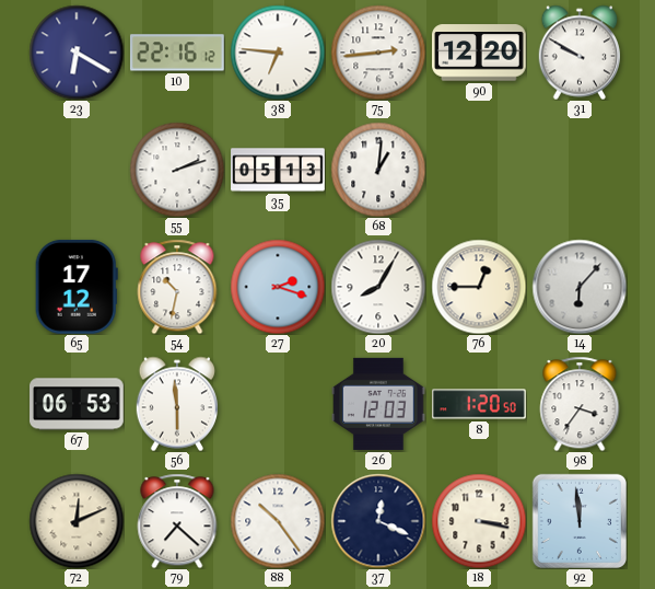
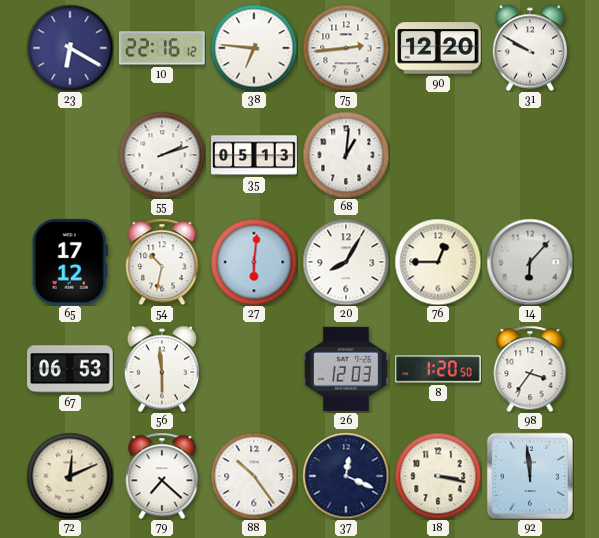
27: 2:18 -> 6:01 (254, 262)
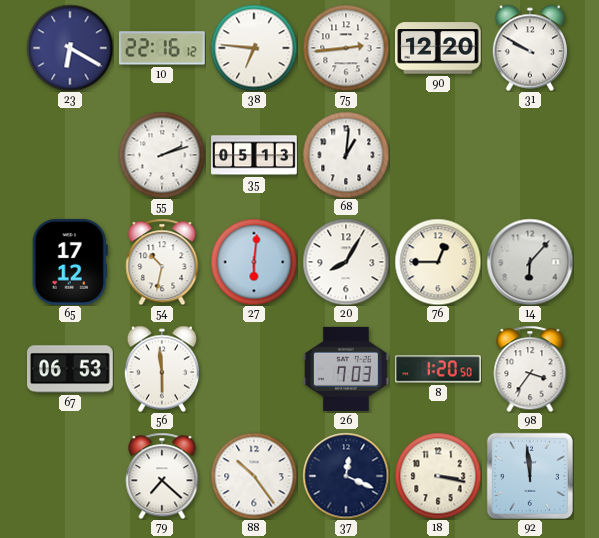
26: 12:03 -> 7:03 (347, 369)
72: 12:11 -> none (70, 476)
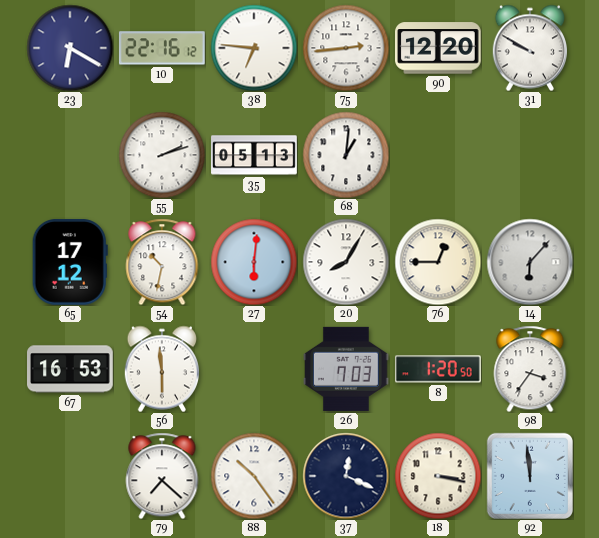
67: 06:53 -> 16:53 (71, 369)
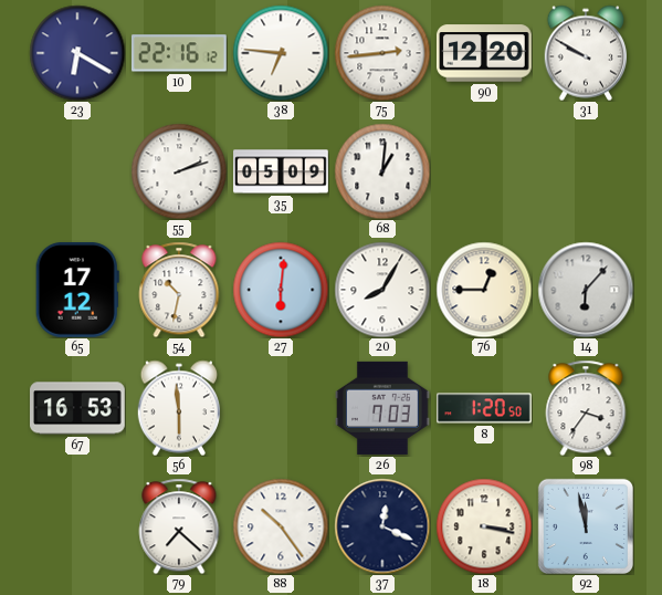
35: 05:13 -> 05:09 (281, 171)
92: 11:59 -> 11:58 (586, 526)
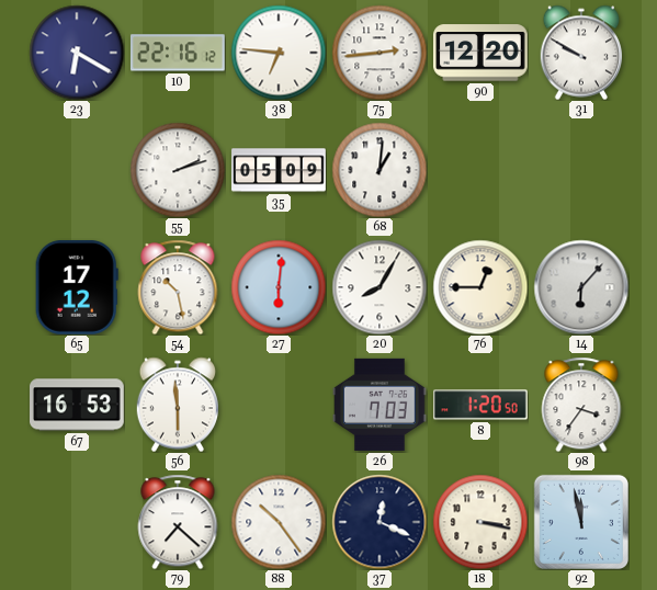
54: 10:32 -> 10:28 (178, 287)
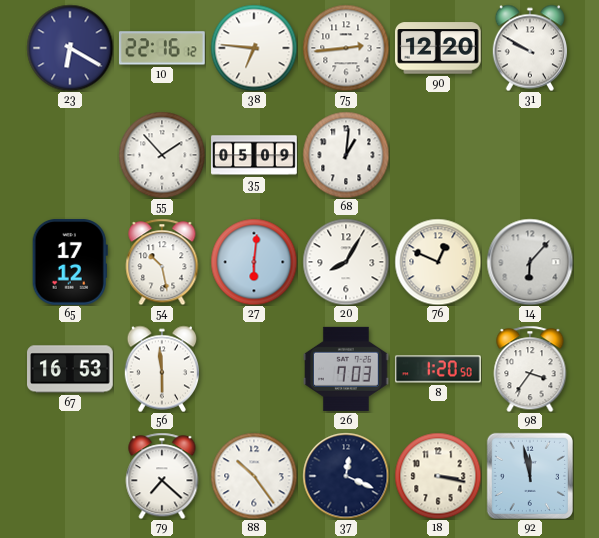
55: 2:12 -> 1:53 (162, 155)
76: 12:45 -> 12:49 (438, 262)
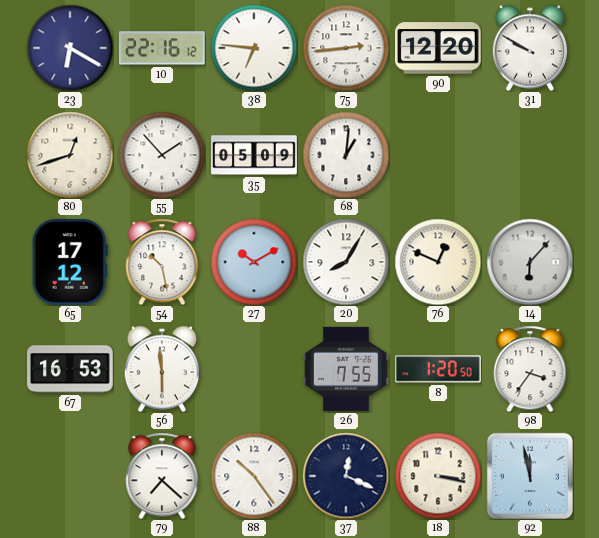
80: none -> 12:42 (70, 155)
27: 6:01 -> 10:10 (254, 262)
26: 7:03 -> 7:55 (347, 369)
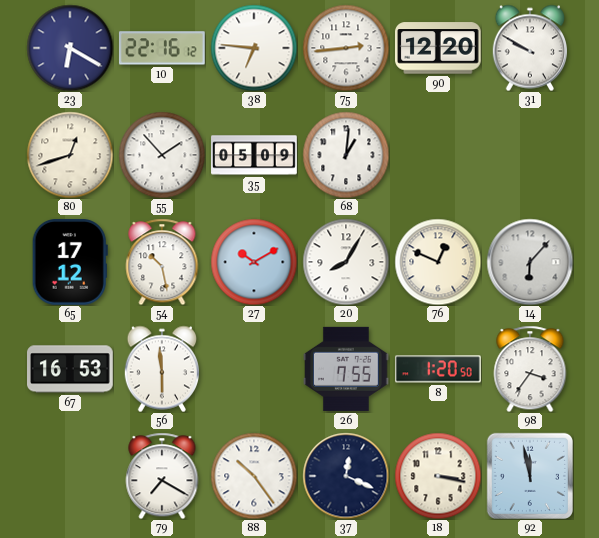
79: 7:22 -> 7:20 (162, 476)
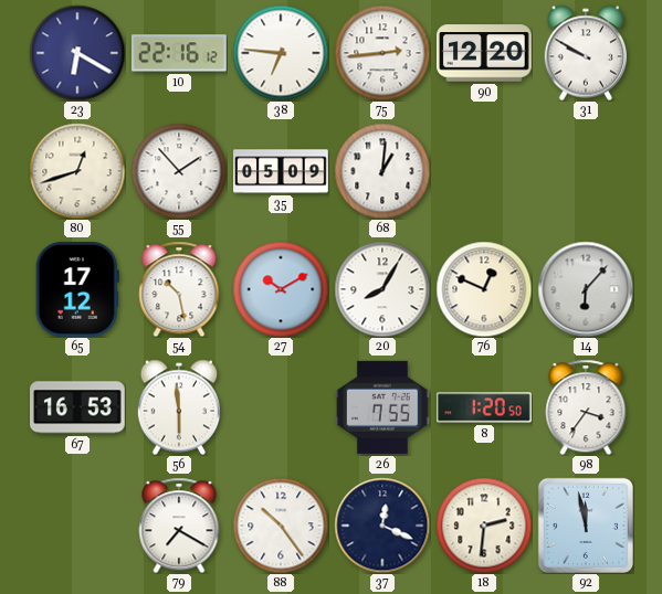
18: 3:17 -> 2:31 (484, 526)
